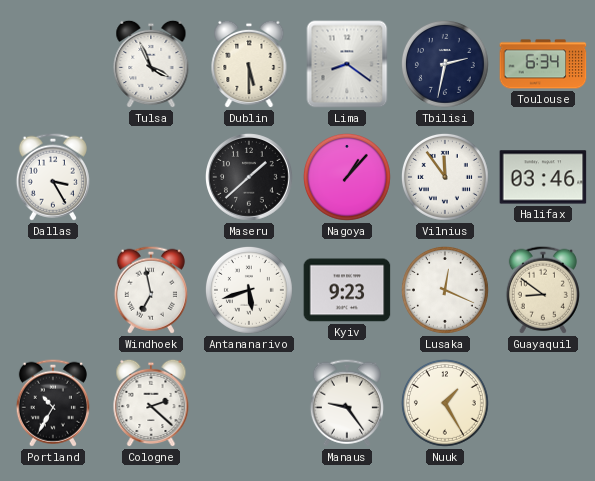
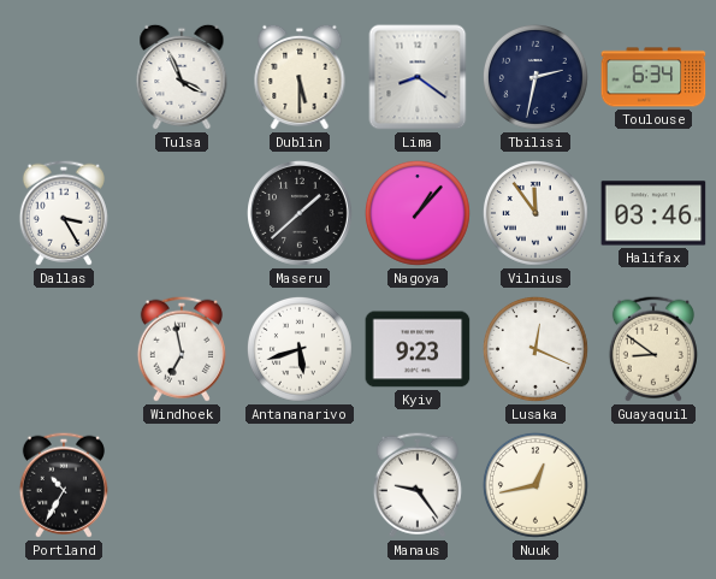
Cologne: 2:22 -> none (151, 403)
Nuuk: 1:25 -> 12:43 (535, 485)
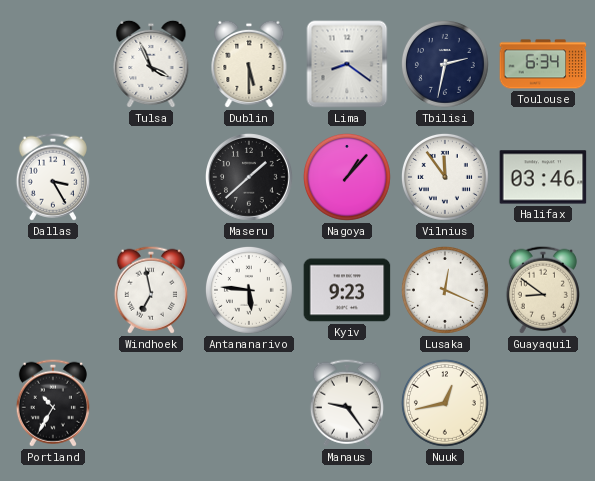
Antananarivo: 5:42 -> 5:46 (249, 290)
